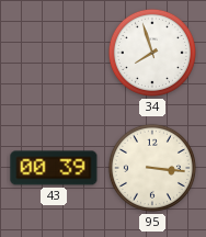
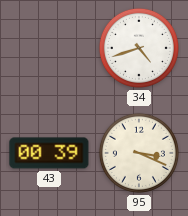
34: 7:57 -> 4:42 (139, 48)
95: 3:16 -> 3:19 (139, 153)
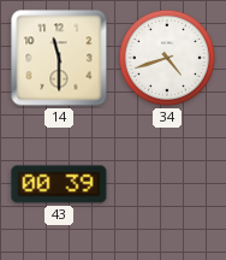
14: none -> 11:30 (59, 58)
95: 3:19 -> none (139, 153)
